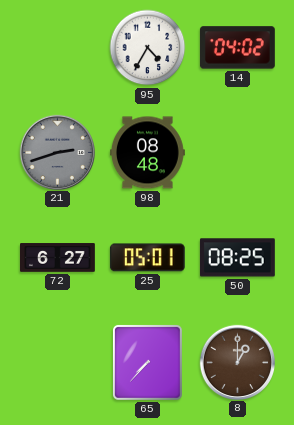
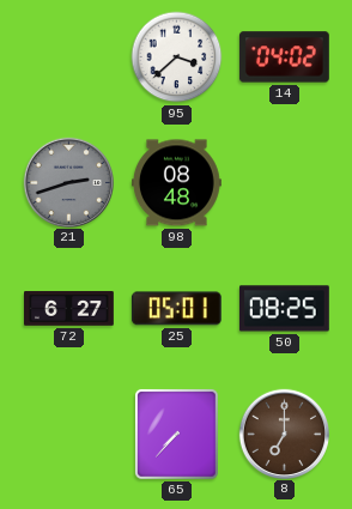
95: 4:35 -> 3:38 (177, 57)
8: 1:00 -> 7:00 (284, 434)
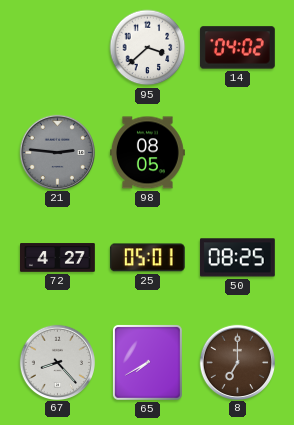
21: 2:42 -> 2:46 (57, 152)
98: 08:48 -> 08:05 (148, 153)
72: 6:27 -> 4:27 (58, 258)
67: none -> 8:23 (57, 362)
65: 7:37 -> 7:40 (147, 362)
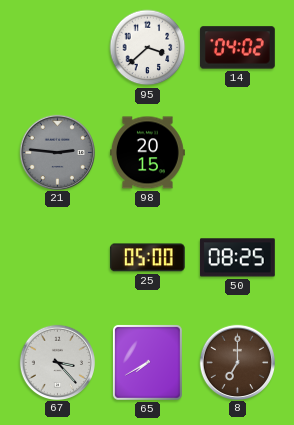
98: 08:05 -> 20:15 (148, 153)
72: 4:27 -> none (58, 258)
25: 05:01 -> 05:00 (147, 258)
67: 8:23 -> 3:23 (57, 362)
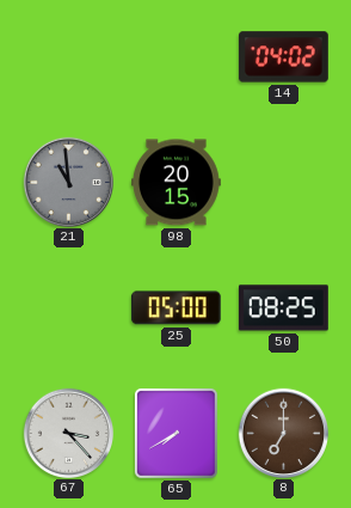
95: 3:38 -> none (148, 48)
21: 2:46 -> 10:59 (68, 182)
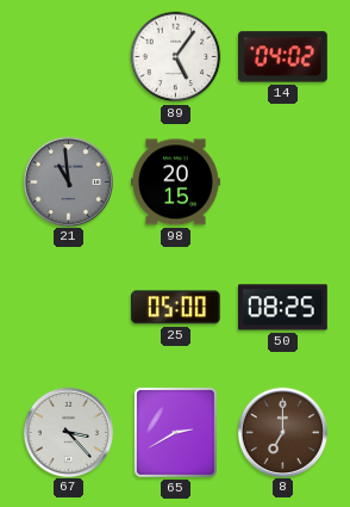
89: none -> 5:06 (176, 57)
65: 7:40 -> 2:40 (175, 432)
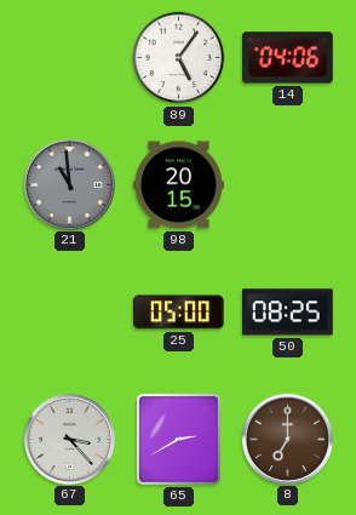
14: 04:02 -> 04:06 (287, 58)
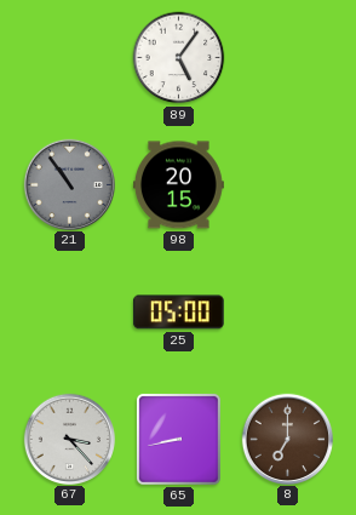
14: 04:06 -> none (287, 58)
21: 10:59 -> 10:54 (69, 184)
50: 08:25 -> none (287, 313)
65: 2:40 -> 8:43 (178, 439)
